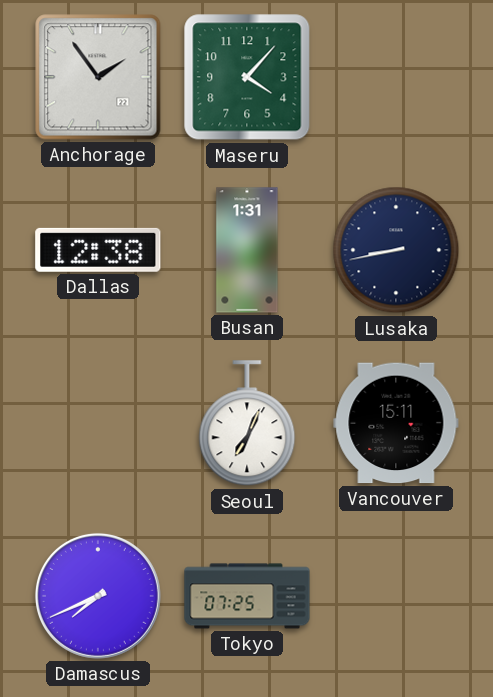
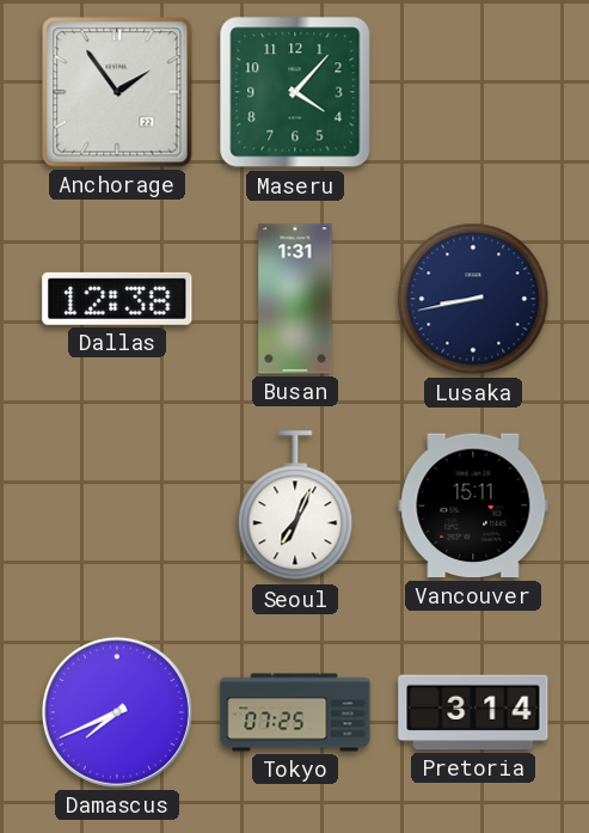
Pretoria: none -> 3:14 (473, 712)
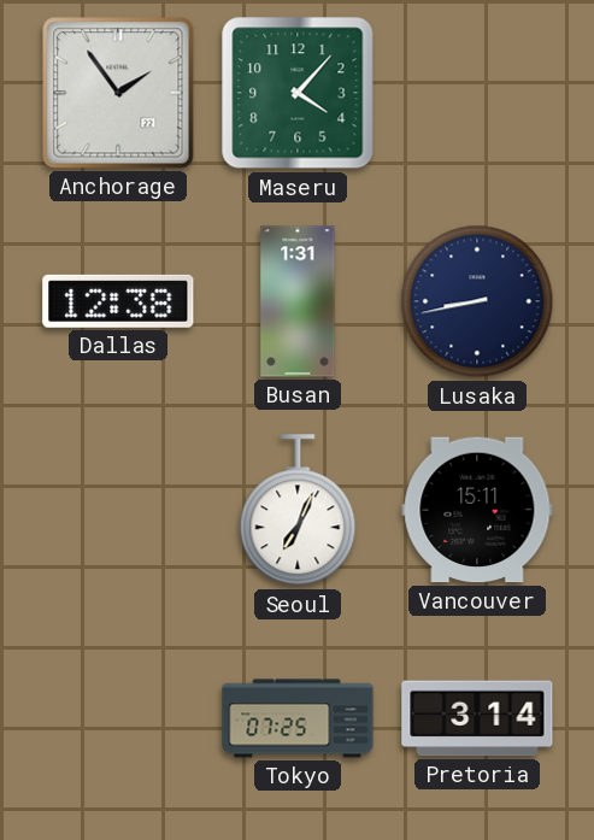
Damascus: 7:41 -> none (117, 712)
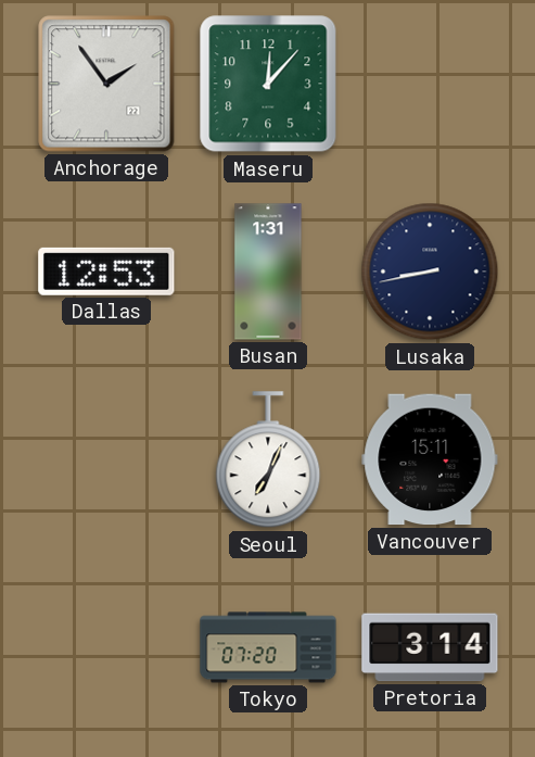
Maseru: 4:07 -> 12:07 (268, 84)
Dallas: 12:38 -> 12:53 (106, 272)
Tokyo: 07:25 -> 07:20 (268, 647)
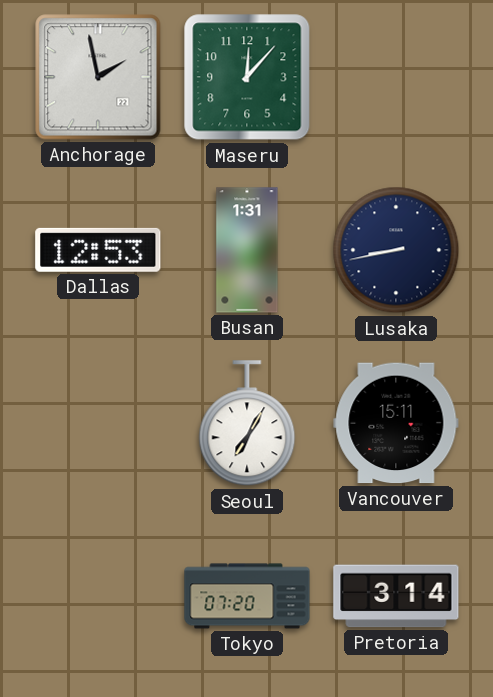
Anchorage: 1:54 -> 1:58 (98, 77)
Seoul: 7:04 -> 7:05 (247, 424)
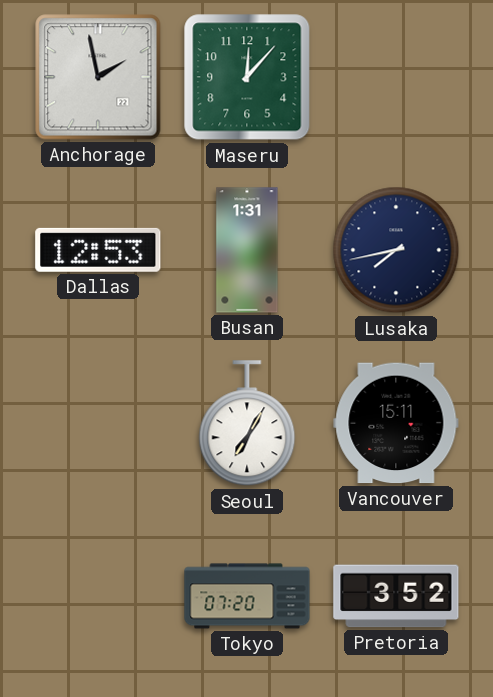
Lusaka: 8:43 -> 7:43 (396, 250)
Pretoria: 3:14 -> 3:52 (396, 596)
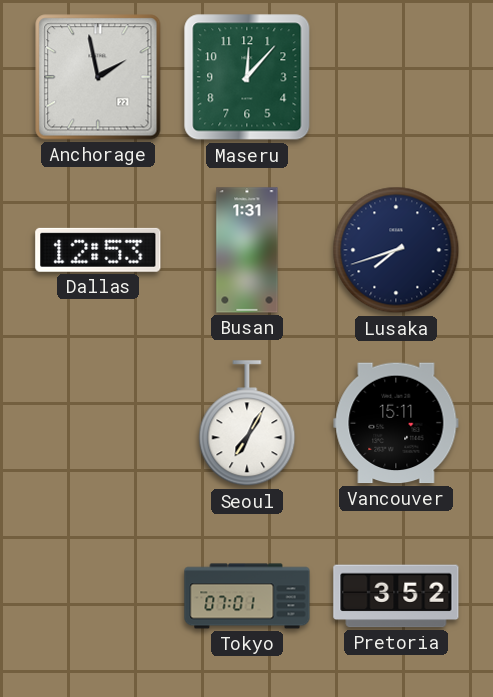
Lusaka: 7:43 -> 7:42 (396, 250)
Tokyo: 07:20 -> 07:01 (247, 596)
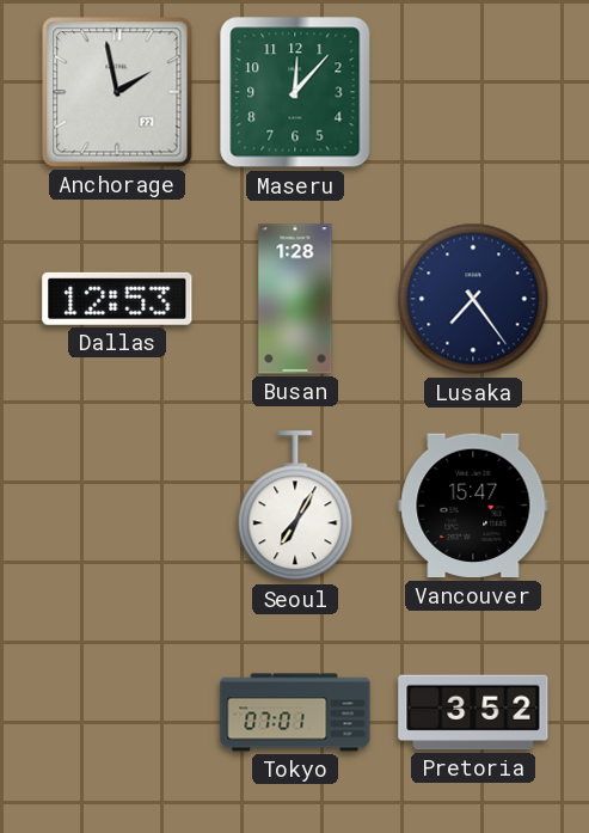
Busan: 1:31 -> 1:28 (295, 299)
Lusaka: 7:42 -> 7:24 (473, 299)
Vancouver: 15:11 -> 15:47 (473, 506)
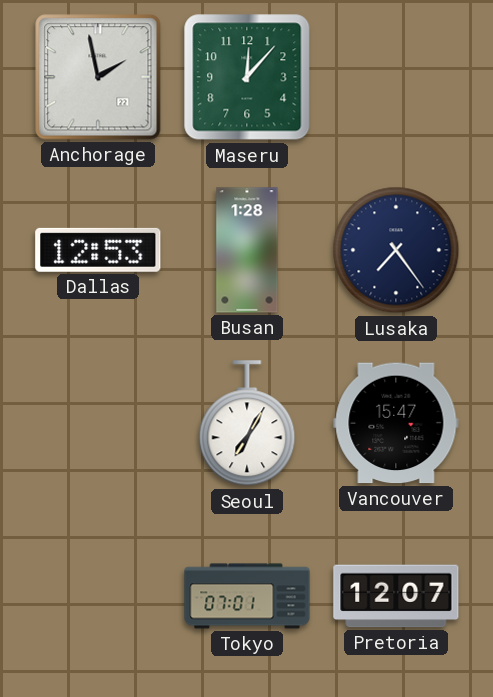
Pretoria: 3:52 -> 12:07 (396, 596)
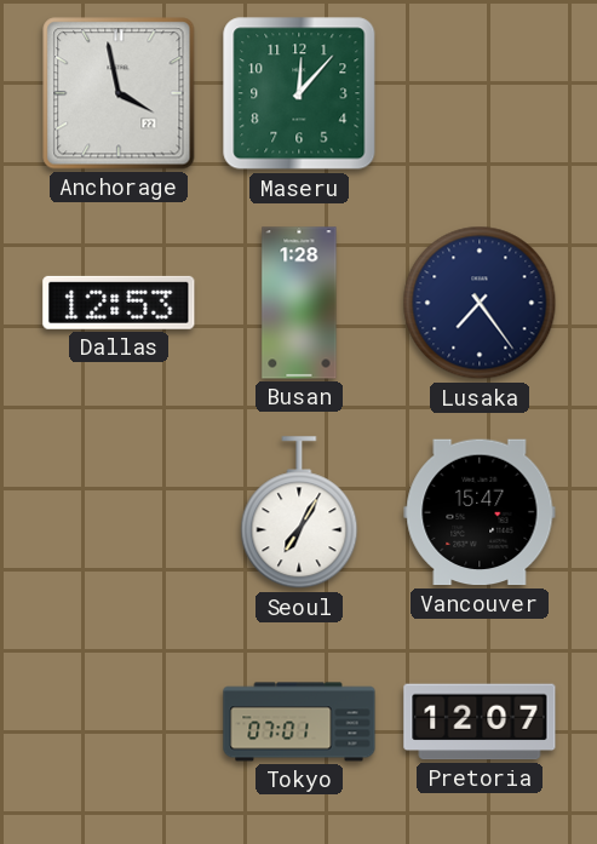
Anchorage: 1:58 -> 3:58 (119, 93)
